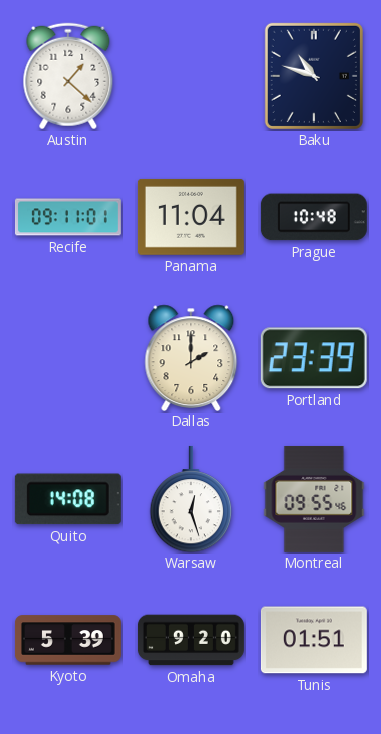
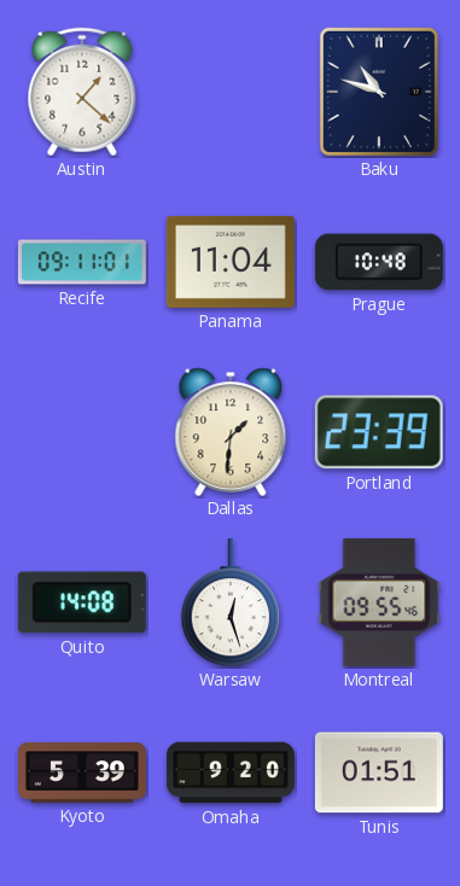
Dallas: 2:00 -> 1:31 (231, 431)
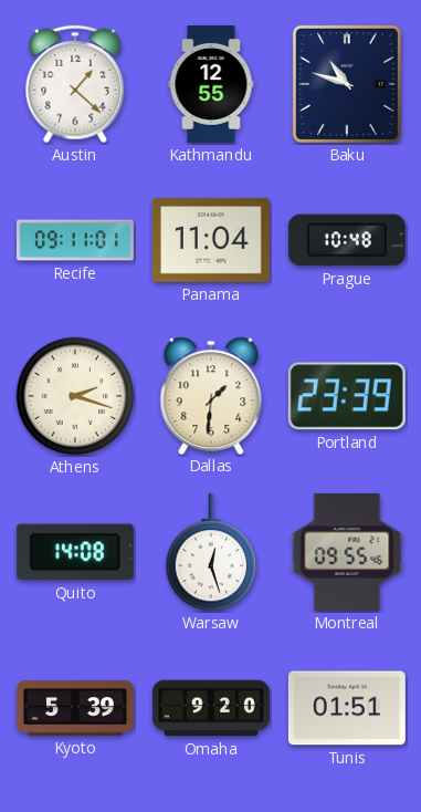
Kathmandu: none -> 12:55 (211, 84)
Athens: none -> 2:18 (75, 396)
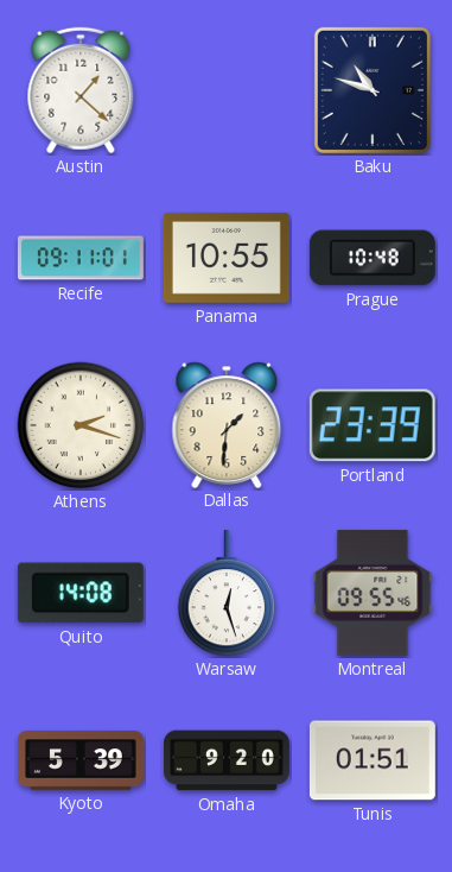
Kathmandu: 12:55 -> none (211, 84)
Panama: 11:04 -> 10:55 (227, 258)
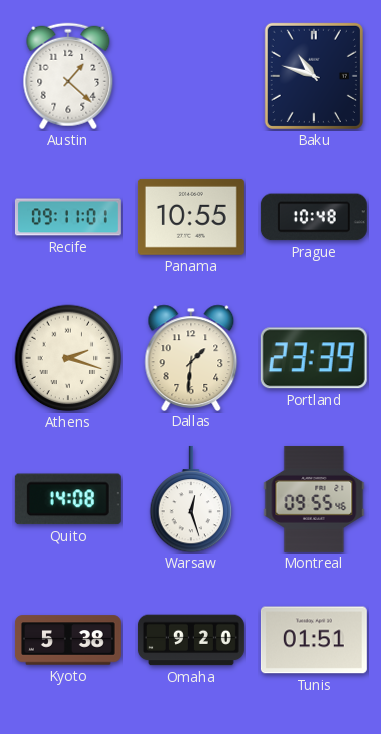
Kyoto: 5:39 -> 5:38 (68, 640)
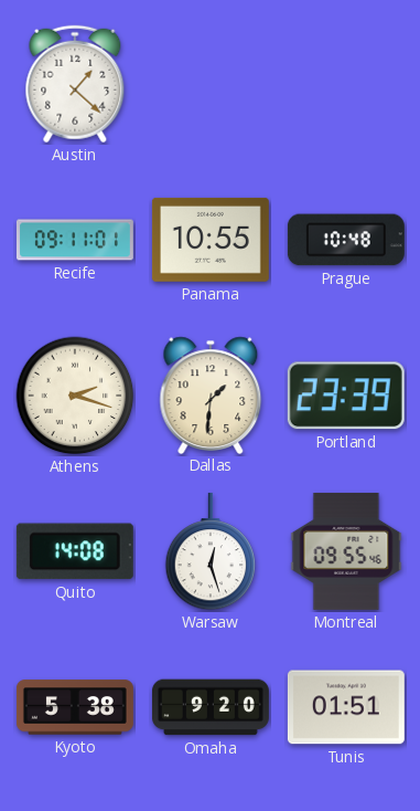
Baku: 10:48 -> none (314, 76)
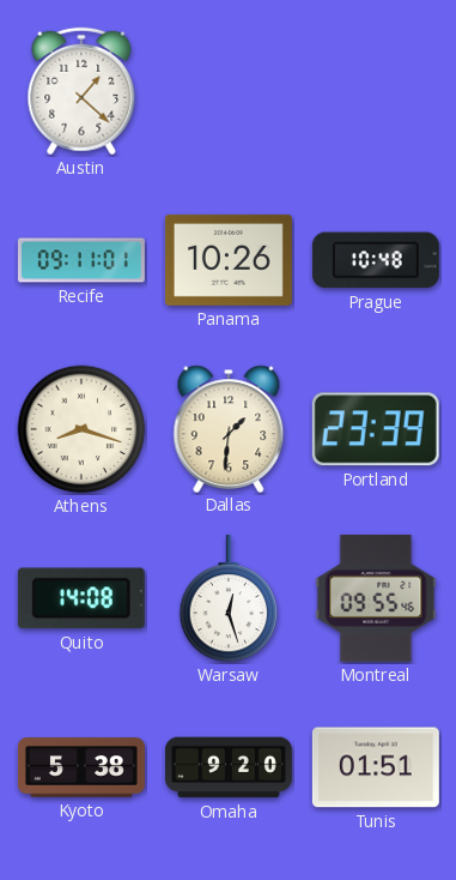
Panama: 10:55 -> 10:26 (229, 260)
Athens: 2:18 -> 8:18 (81, 429)
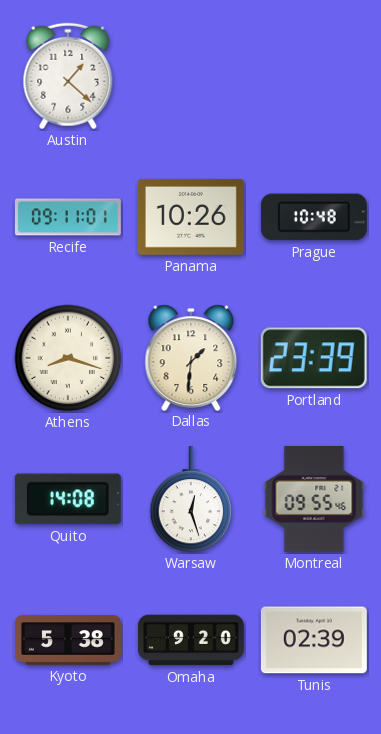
Tunis: 01:51 -> 02:39 (314, 640)
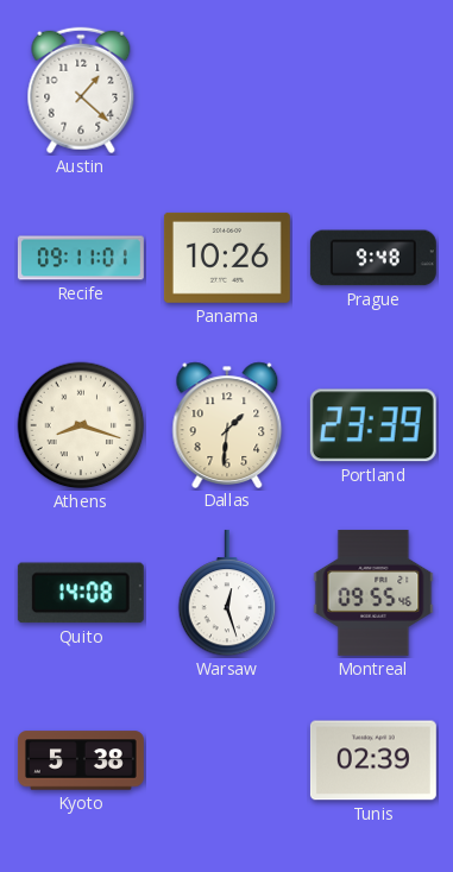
Prague: 10:48 -> 9:48 (373, 258)
Omaha: 9:20 -> none (191, 640)
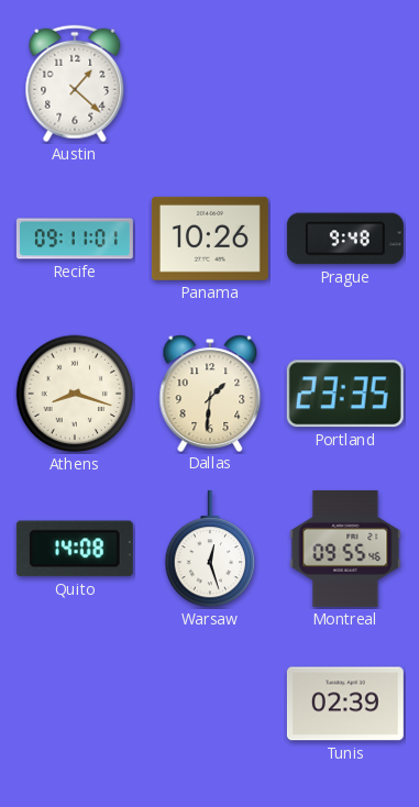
Portland: 23:39 -> 23:35 (345, 394)
Kyoto: 5:38 -> none (81, 760)
